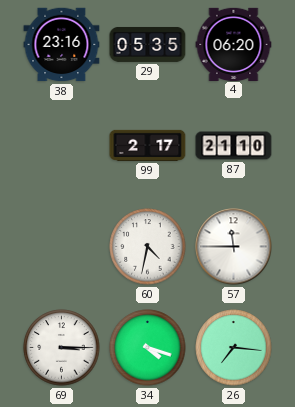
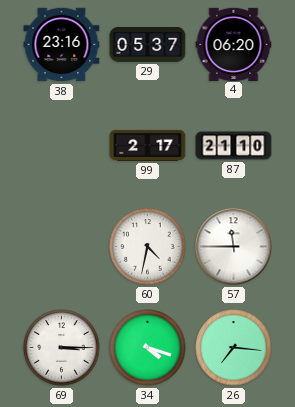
29: 05:35 -> 05:37 (148, 44)
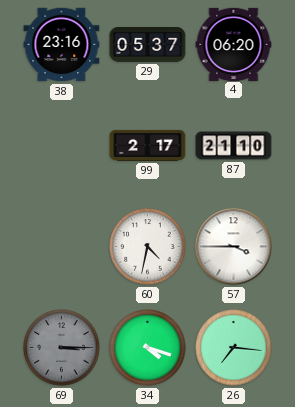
57: 11:45 -> 3:45 (234, 247)
69 dial: white -> grey (62, 348)
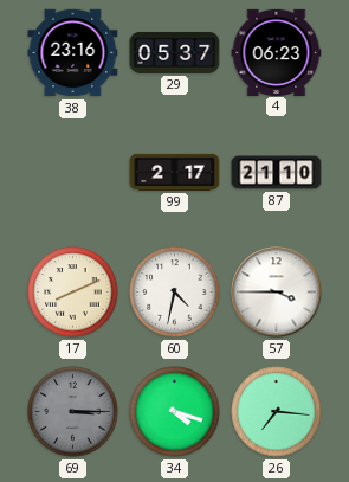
4: 06:20 -> 06:23 (277, 52)
17: none -> 8:11 (73, 293)
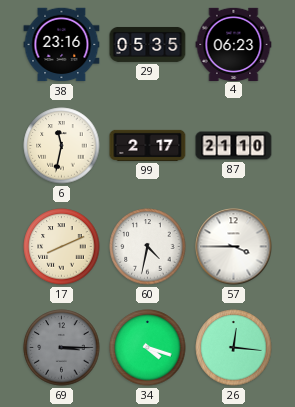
29: 05:37 -> 05:35 (148, 44)
6: none -> 11:32 (62, 146)
26: 7:16 -> 12:16 (234, 348)
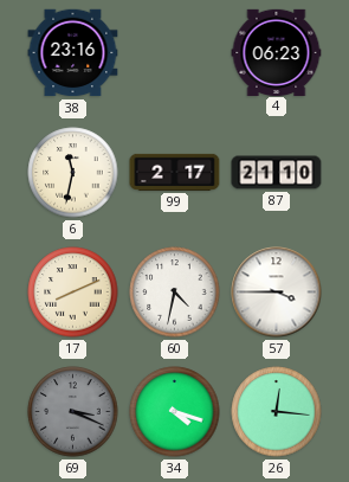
29: 05:35 -> none (148, 44)
69: 3:15 -> 3:19 (73, 412)
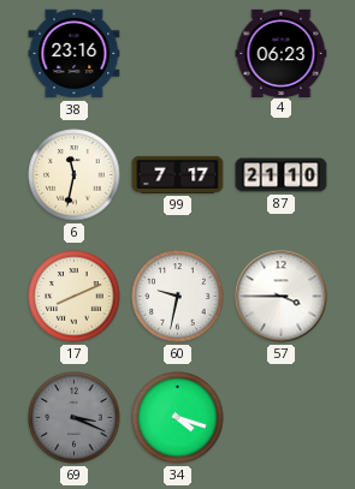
99: 2:17 -> 7:17 (178, 174)
60: 4:32 -> 9:32 (178, 297)
26: 12:16 -> none (277, 412)
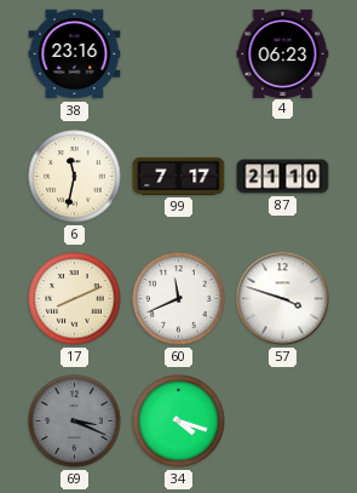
60: 9:32 -> 11:41 (179, 299)
57: 3:45 -> 3:48 (283, 299)
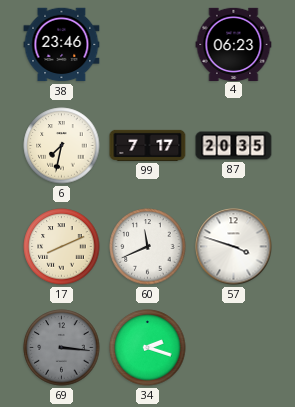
38: 23:16 -> 23:46 (62, 45)
6: 11:32 -> 7:32 (62, 146)
87: 21:10 -> 20:35 (234, 146)
69: 3:19 -> 3:16 (62, 348)
34: 4:18 -> 2:18 (148, 348)
